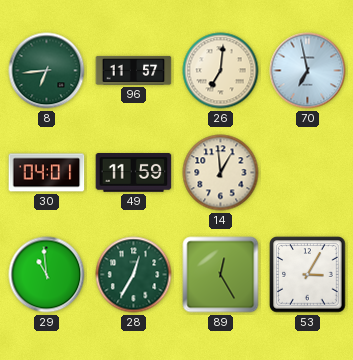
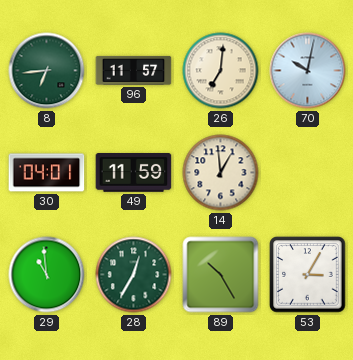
70: 6:58 -> 10:02 (308, 71)
89: 12:25 -> 10:25 (221, 275)
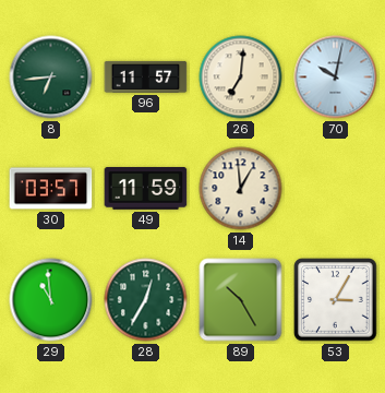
30: 04:01 -> 03:57 (51, 189)
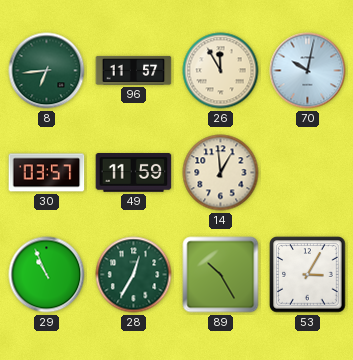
26: 7:01 -> 11:55 (221, 71)
29: 10:59 -> 10:56 (47, 275)
